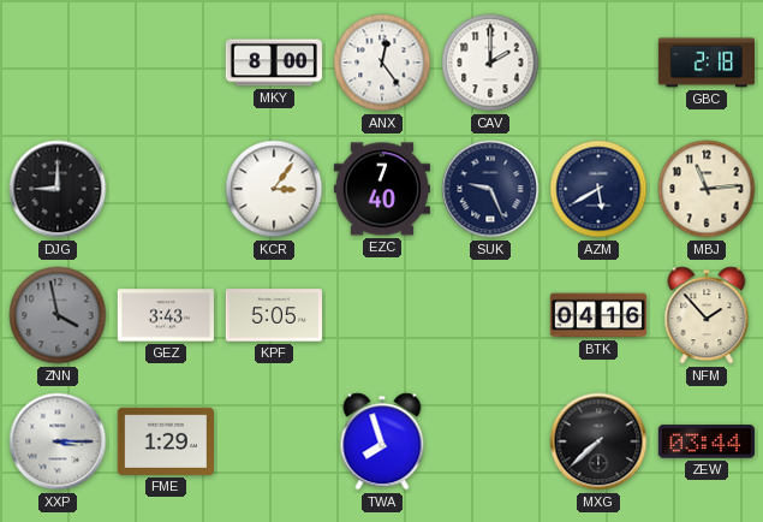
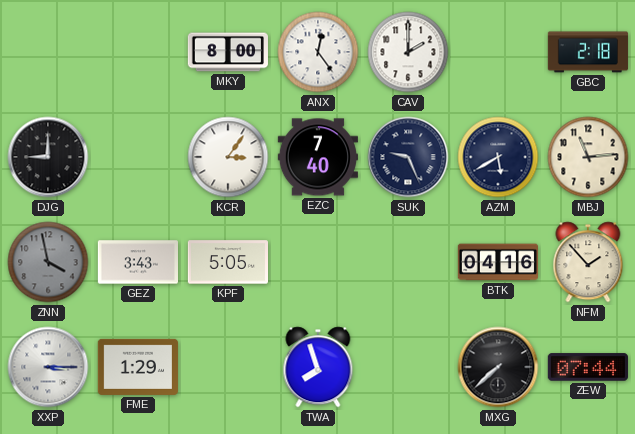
ZEW: 03:44 -> 07:44 (588, 367)
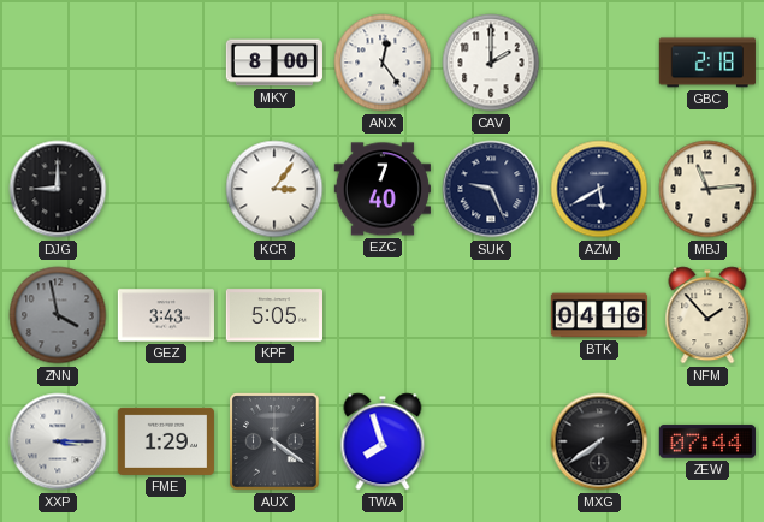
AUX: none -> 4:21 (274, 441)
MXG: 7:38 -> 7:39 (599, 441)
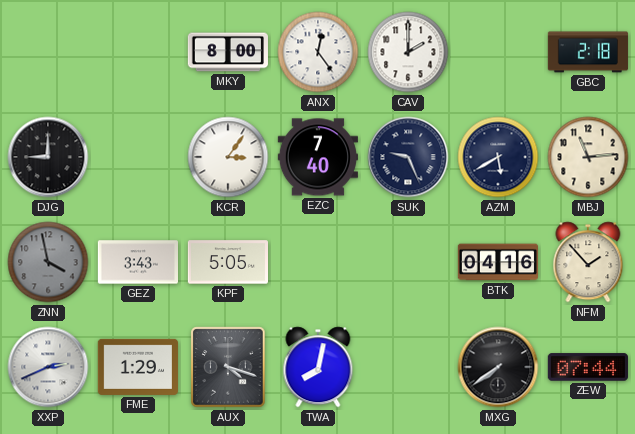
XXP: 3:15 -> 2:41 (48, 367)
AUX: 4:21 -> 4:18 (228, 367)
TWA: 7:57 -> 8:02 (318, 367)
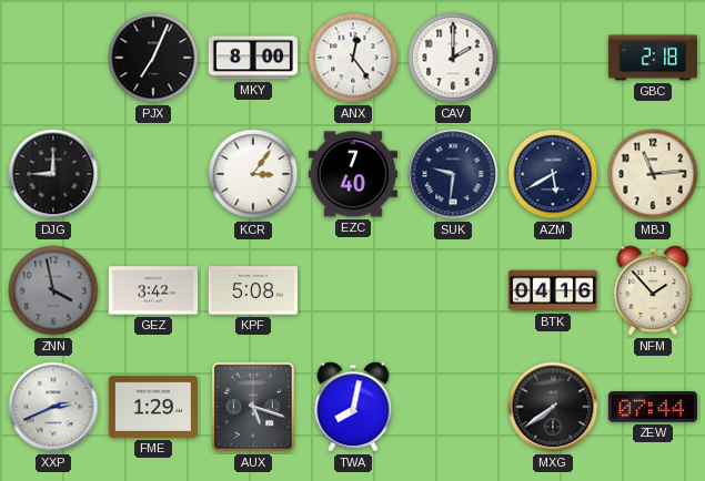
PJX: none -> 7:04 (153, 58)
SUK: 9:26 -> 9:31 (453, 174)
GEZ: 3:43 -> 3:42 (152, 290)
KPF: 5:05 -> 5:08 (252, 290)
AUX: 4:18 -> 5:18 (253, 407)
